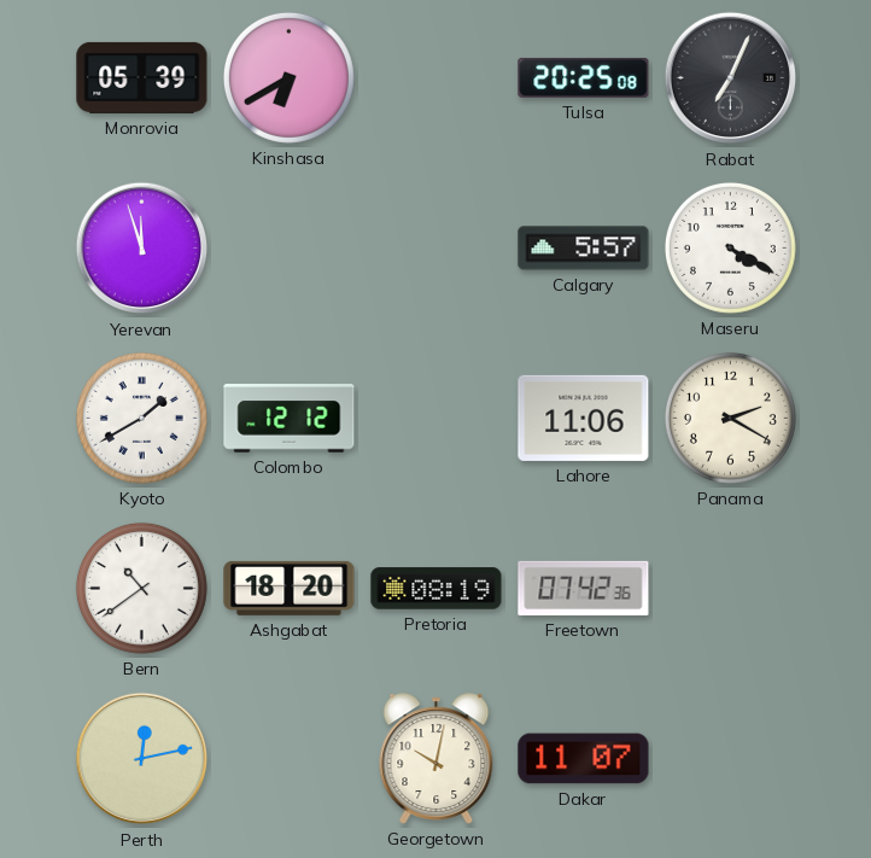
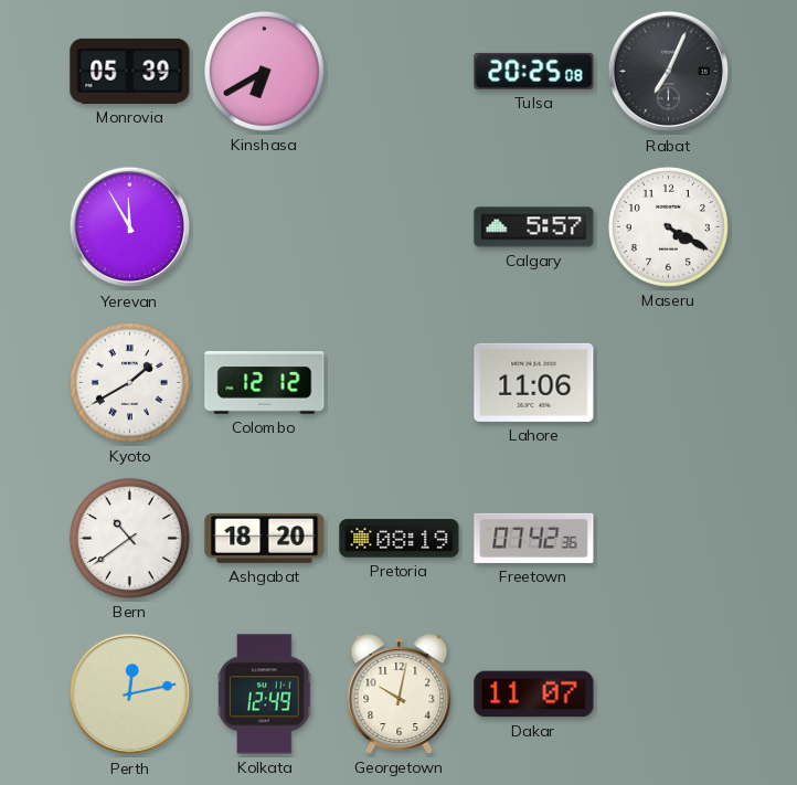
Yerevan: 11:57 -> 11:55 (130, 227)
Panama: 2:20 -> none (730, 418)
Kolkata: none -> 12:49 (265, 694)
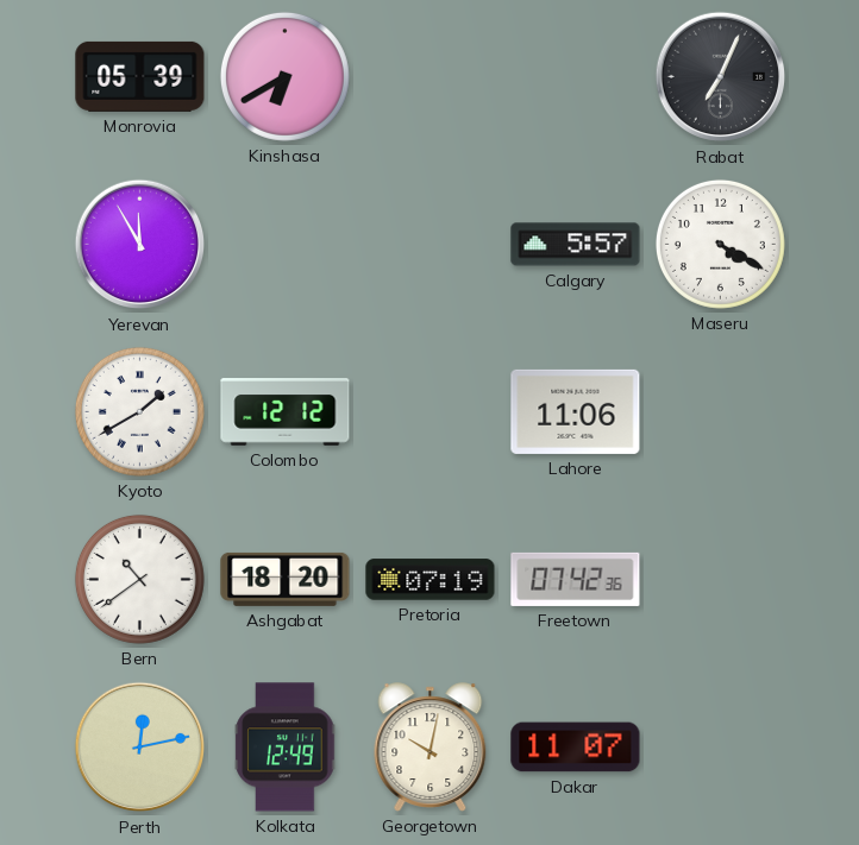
Tulsa: 20:25 -> none (534, 71)
Pretoria: 08:19 -> 07:19 (431, 580)
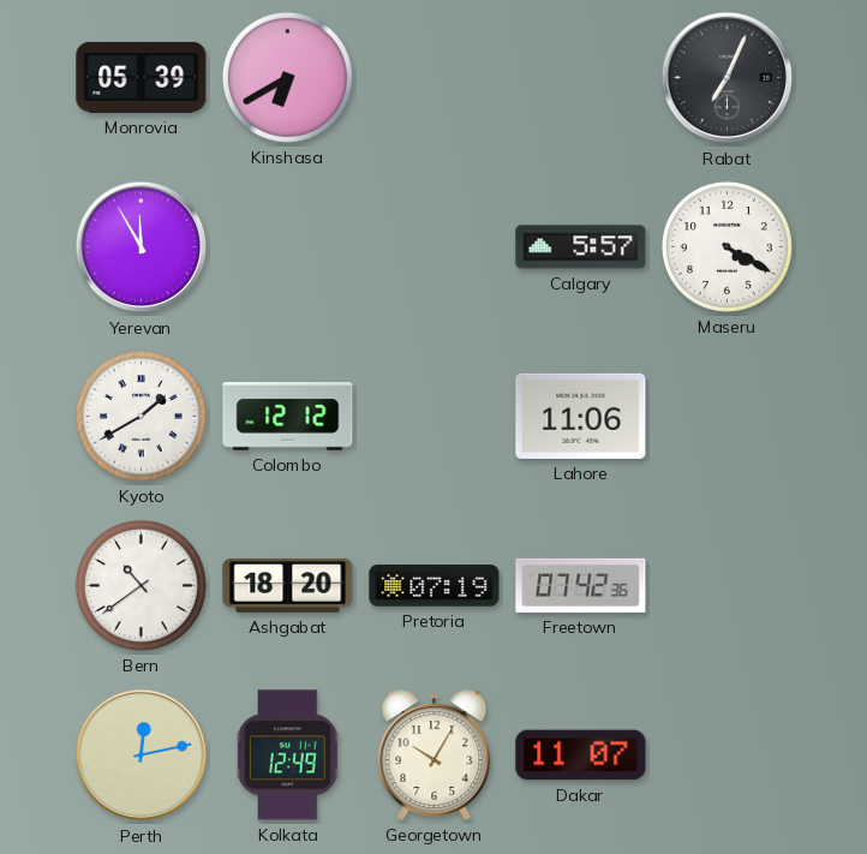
Georgetown: 10:02 -> 10:05 (435, 756)
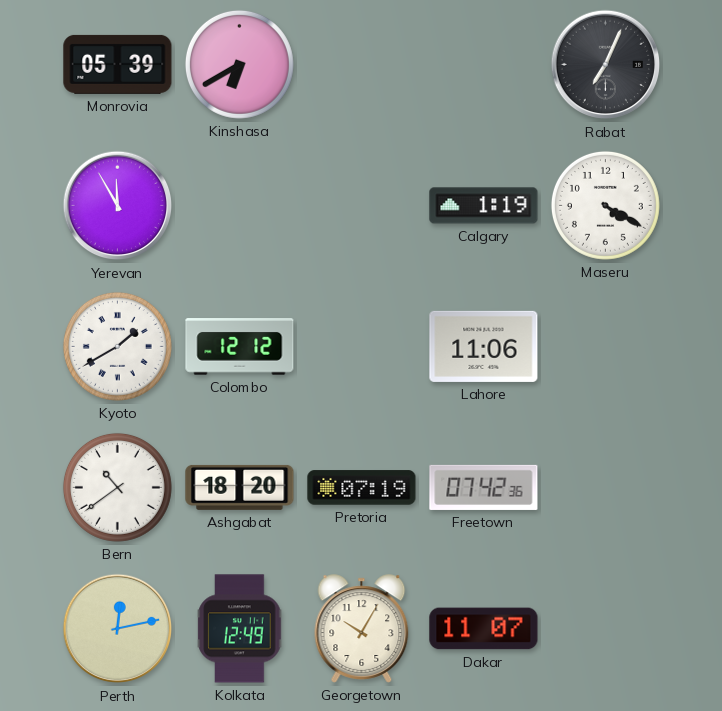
Calgary: 5:57 -> 1:19 (484, 206)
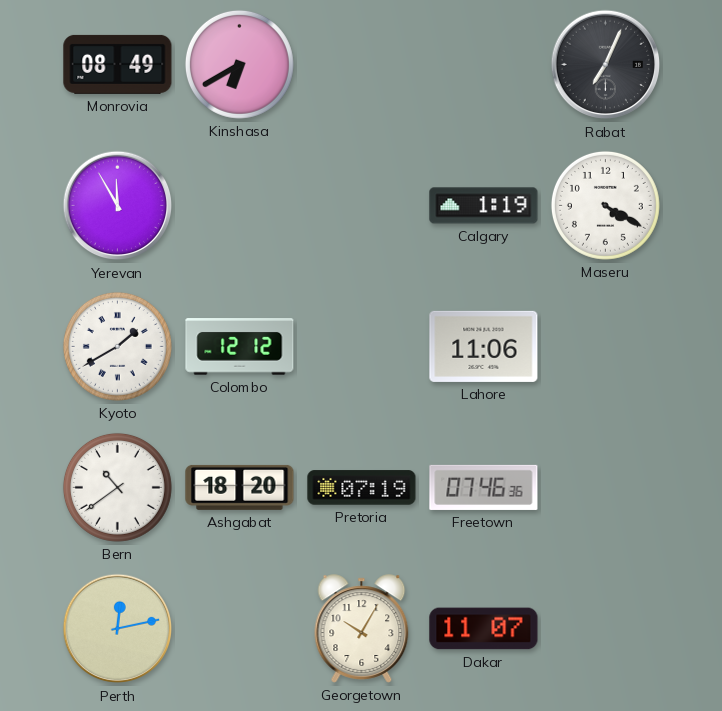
Monrovia: 05:39 -> 08:49 (118, 64)
Freetown: 07:42 -> 07:46 (484, 487)
Kolkata: 12:49 -> none (240, 629)
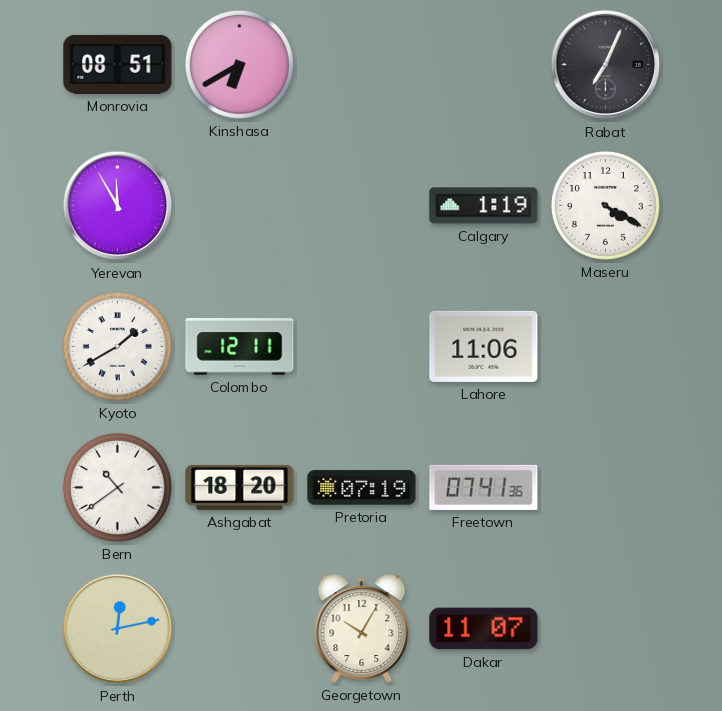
Monrovia: 08:49 -> 08:51 (118, 64)
Colombo: 12:12 -> 12:11 (240, 347)
Freetown: 07:46 -> 07:41 (484, 487)
